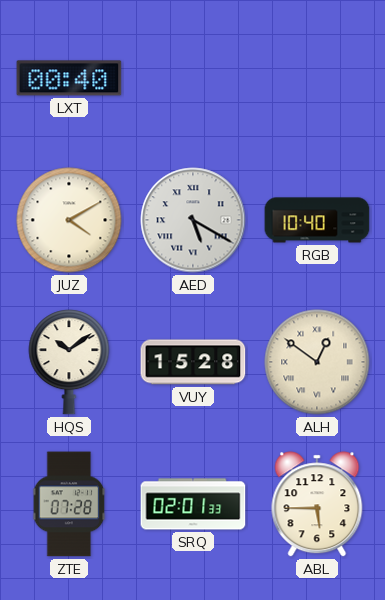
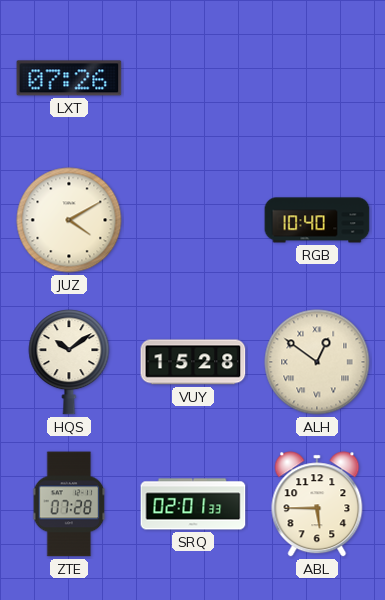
LXT: 00:40 -> 07:26 (69, 78)
AED: 5:20 -> none (193, 220)
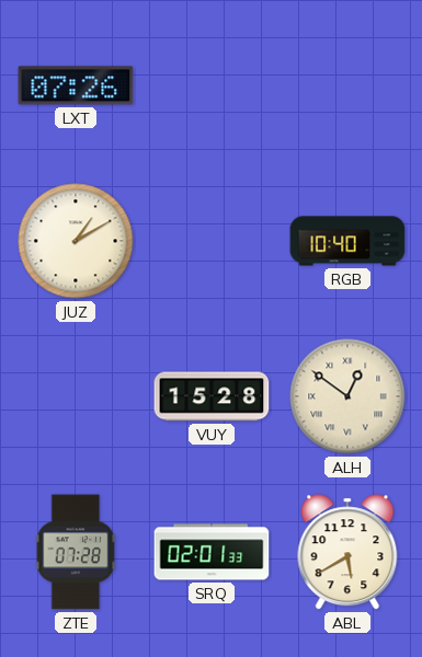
JUZ: 4:10 -> 1:10 (76, 241)
HQS: 10:09 -> none (69, 362)
ABL: 5:45 -> 5:40 (347, 552)
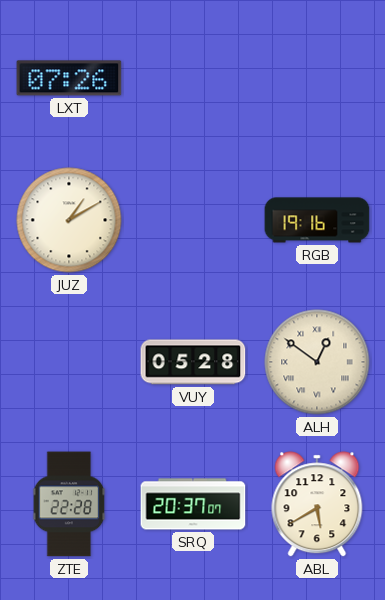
RGB: 10:40 -> 19:16 (317, 220)
VUY: 15:28 -> 05:28 (193, 362)
ZTE: 07:28 -> 22:28 (69, 504)
SRQ: 02:01 -> 20:37 (193, 504)
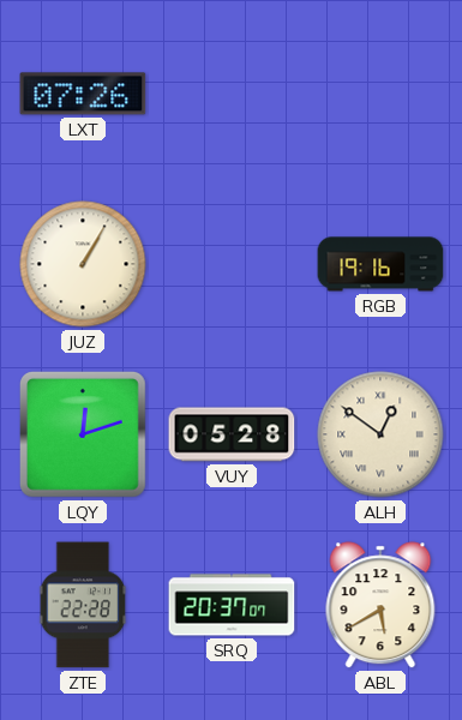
JUZ: 1:10 -> 1:05 (83, 264)
LQY: none -> 12:12 (84, 436)
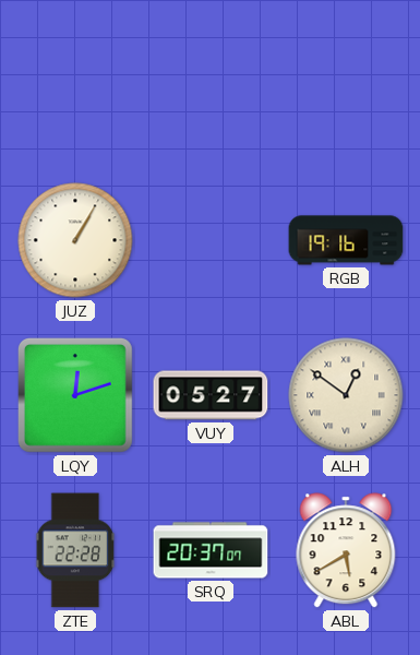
LXT: 07:26 -> none (83, 94)
VUY: 05:28 -> 05:27 (211, 395)
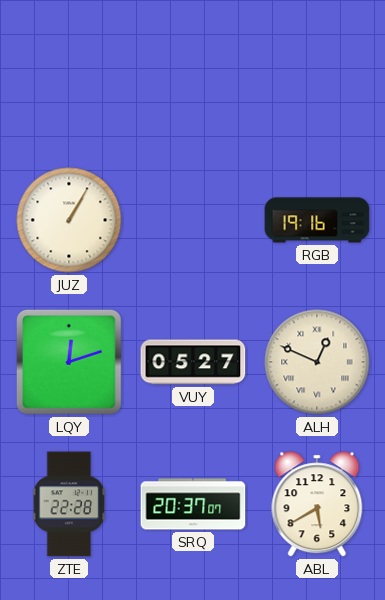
ALH: 12:51 -> 12:49 (317, 362)
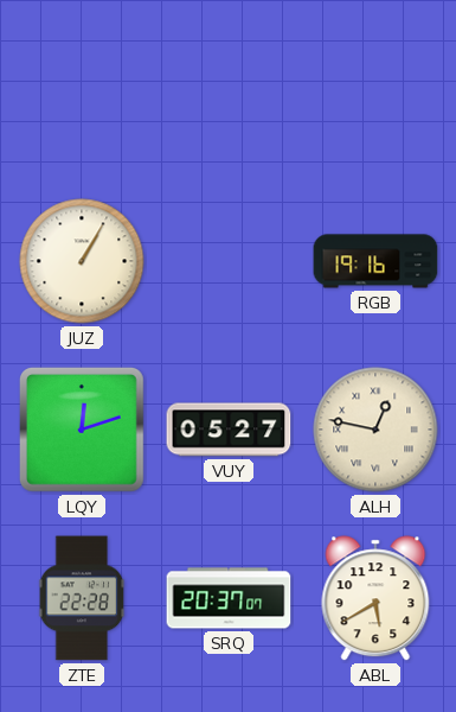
ALH: 12:49 -> 12:47 (375, 430)
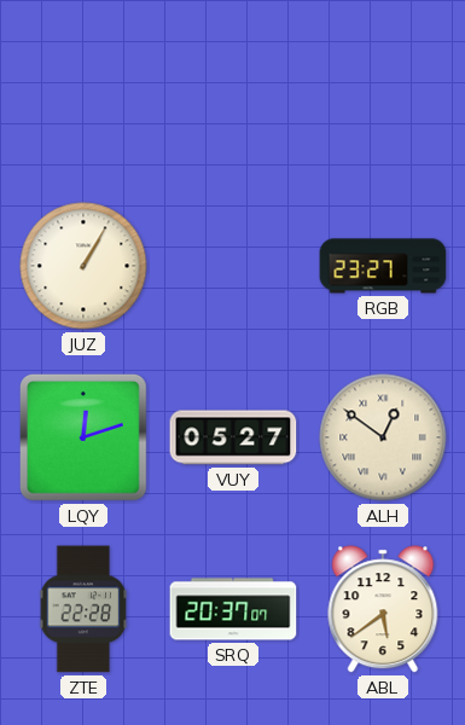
RGB: 19:16 -> 23:27 (383, 266)
ALH: 12:47 -> 12:51 (383, 437)
ABL: 5:40 -> 5:39 (383, 609)
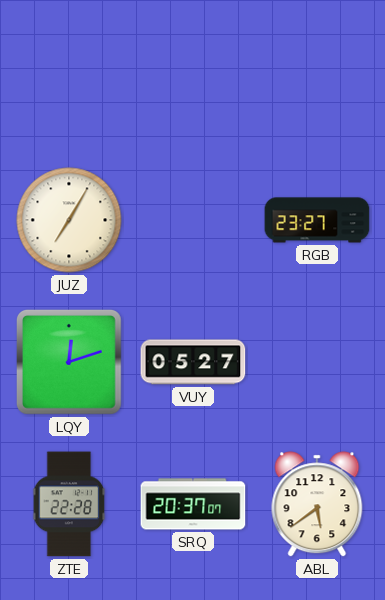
JUZ: 1:05 -> 7:05 (69, 220)
ALH: 12:51 -> none (383, 437)
